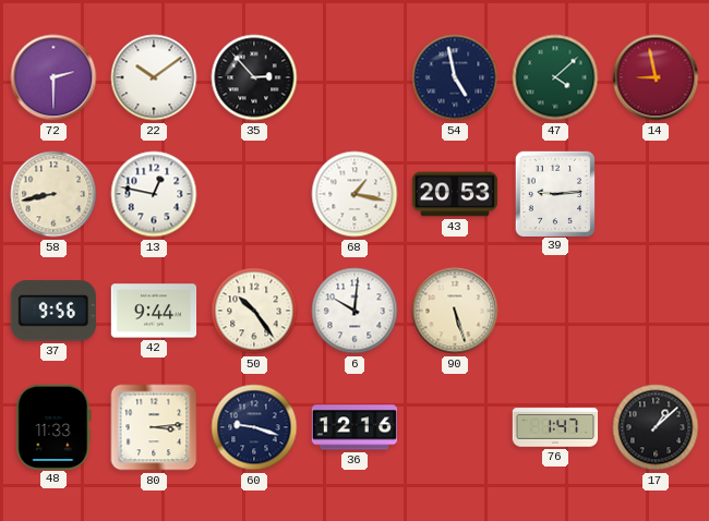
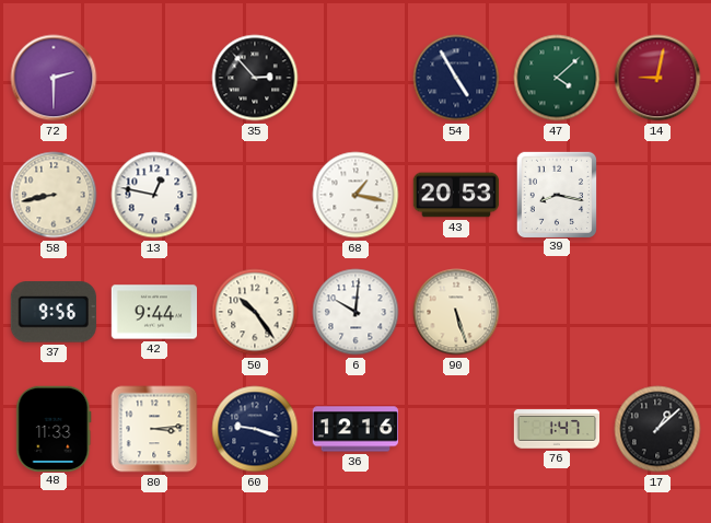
22: 10:09 -> none (154, 77)
54: 4:58 -> 4:55 (456, 78)
14: 8:58 -> 9:02 (657, 78)
39: 9:14 -> 8:17 (556, 194)
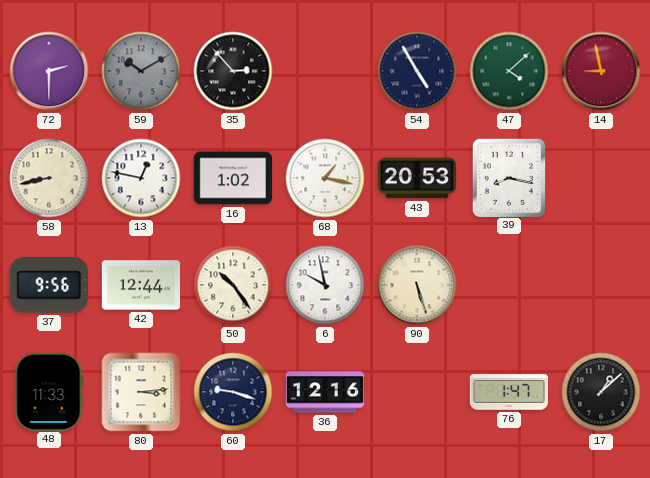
59: none -> 10:10 (141, 71)
14: 9:02 -> 8:58 (601, 71)
16: none -> 1:02 (233, 178)
42: 9:44 -> 12:44 (141, 285)
6: 10:01 -> 9:58 (325, 285)
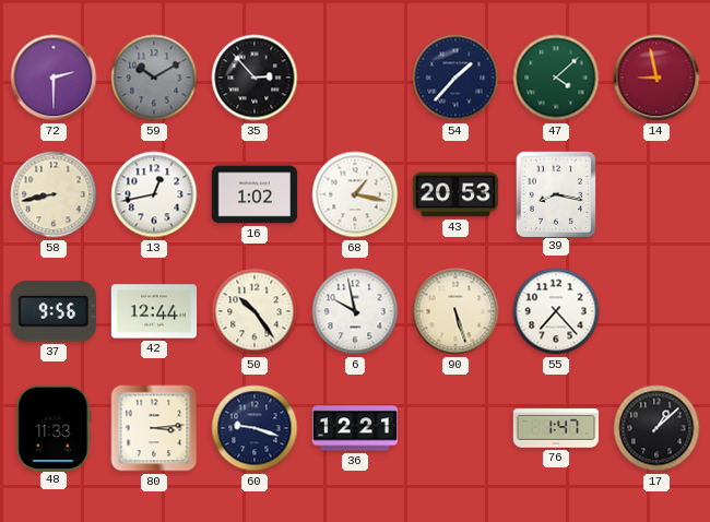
54: 4:55 -> 1:37 (455, 78)
13: 12:47 -> 12:43 (154, 194)
55: none -> 7:23 (556, 311)
36: 12:16 -> 12:21 (355, 428)
